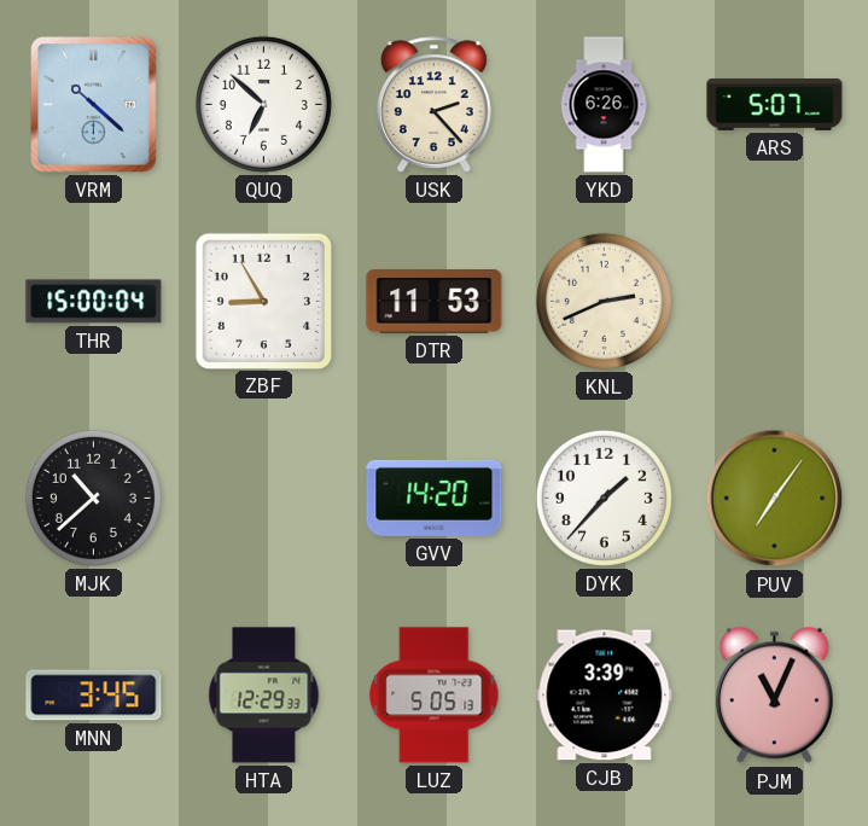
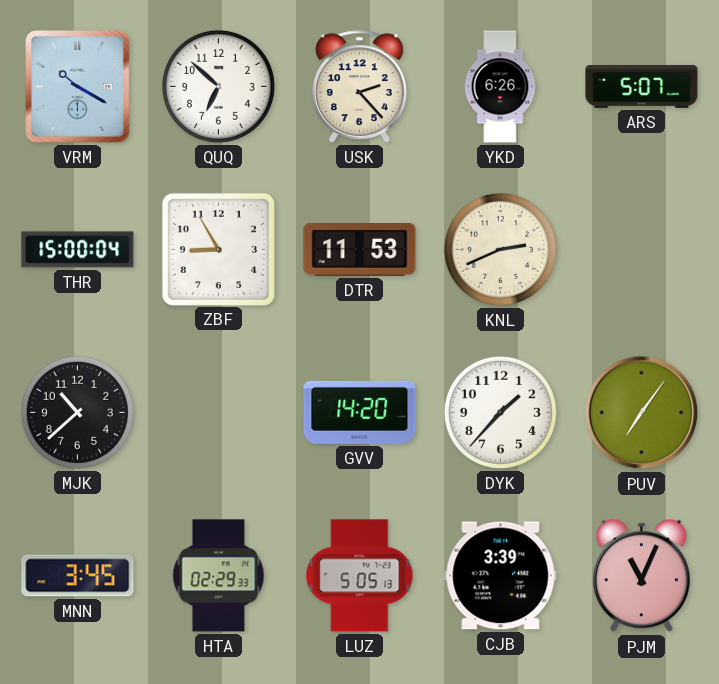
VRM: 10:22 -> 10:20 (78, 87)
HTA: 12:29 -> 02:29 (219, 576)
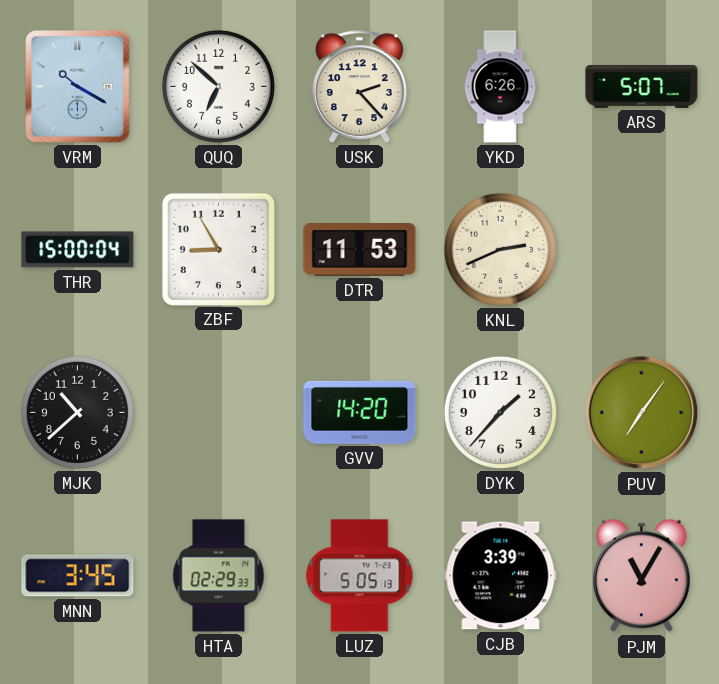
PJM: 11:04 -> 11:05 (641, 576)
